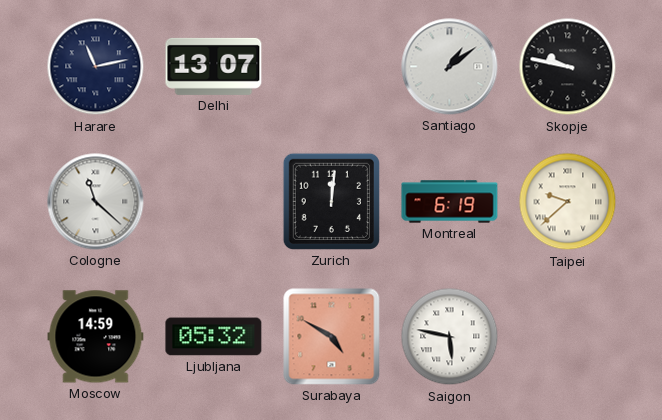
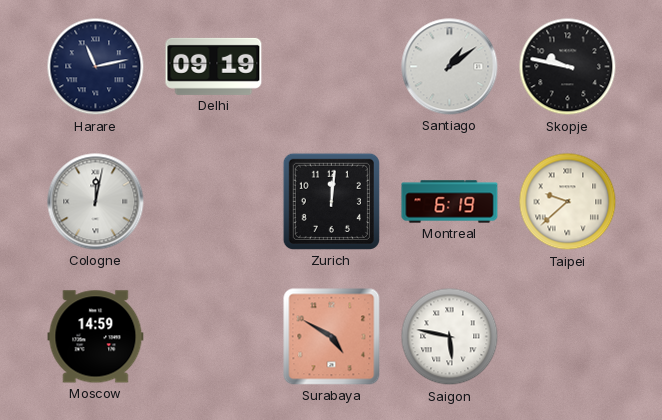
Delhi: 13:07 -> 09:19 (214, 66)
Cologne: 11:22 -> 12:02 (96, 202)
Ljubljana: 05:32 -> none (214, 337)
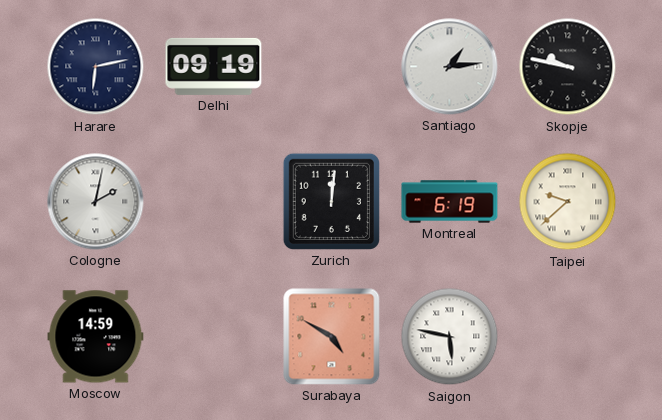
Harare: 11:13 -> 6:13 (96, 67)
Santiago: 1:09 -> 1:14 (450, 67)
Cologne: 12:02 -> 2:02 (96, 202)
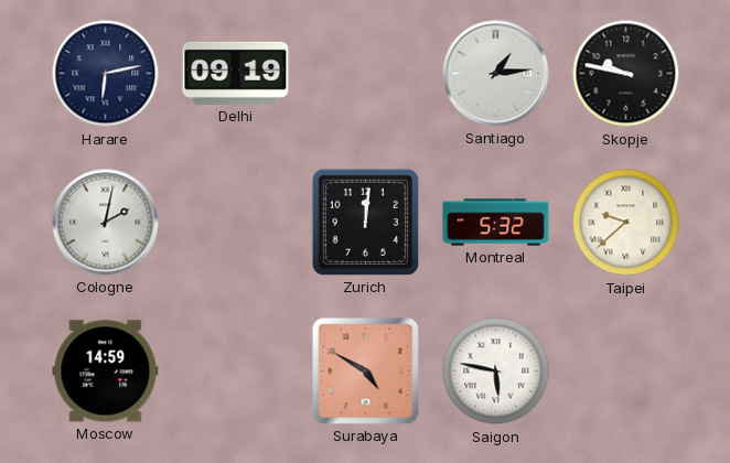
Montreal: 6:19 -> 5:32 (496, 223)
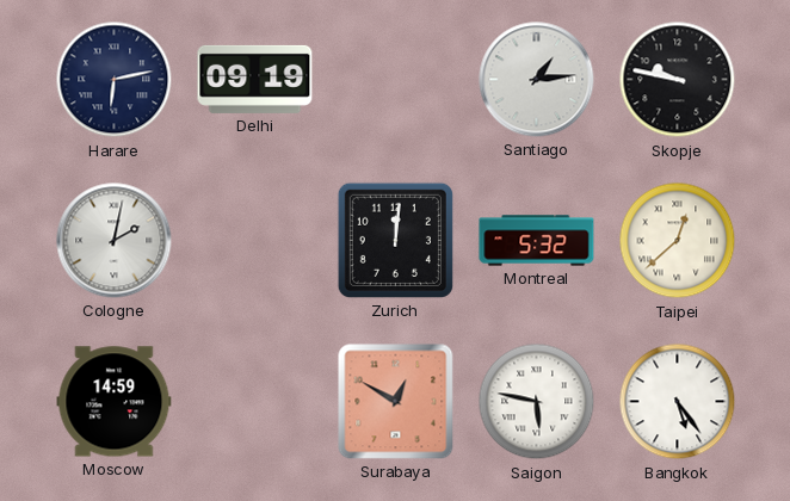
Taipei: 9:38 -> 12:38 (678, 241)
Surabaya: 4:50 -> 12:50 (396, 402)
Bangkok: none -> 5:24 (678, 402)
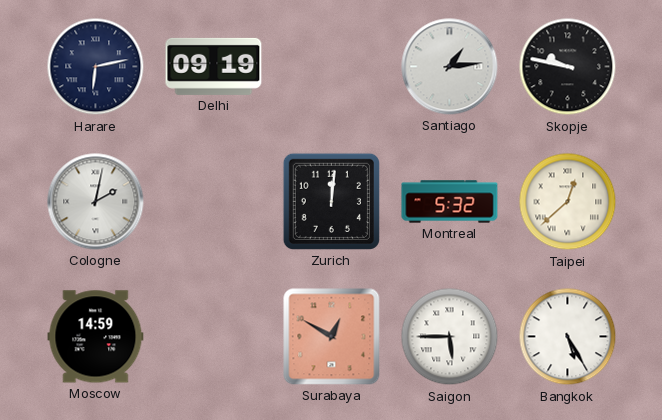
Saigon: 5:47 -> 5:45 (450, 337)
Bangkok: 5:24 -> 5:25 (568, 337)
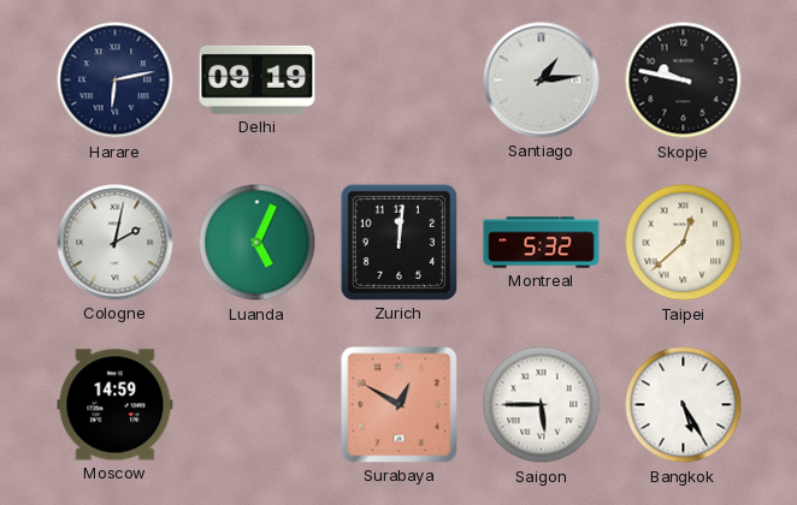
Luanda: none -> 5:04 (258, 243)
